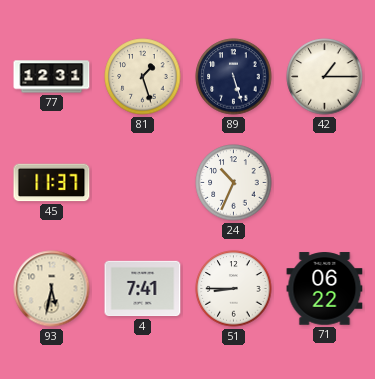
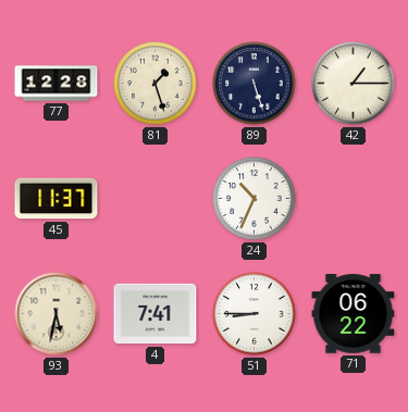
77: 12:31 -> 12:28 (57, 84)
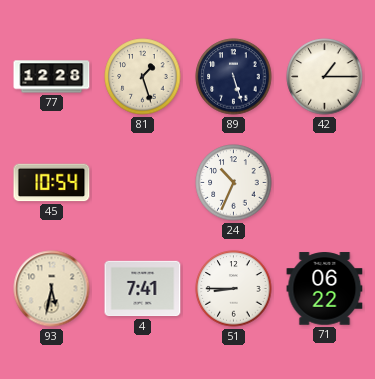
45: 11:37 -> 10:54 (52, 183)
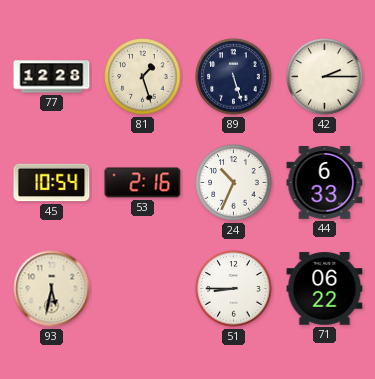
42: 1:15 -> 2:15 (325, 77)
53: none -> 2:16 (143, 183)
44: none -> 6:33 (325, 183)
4: 7:41 -> none (143, 289)
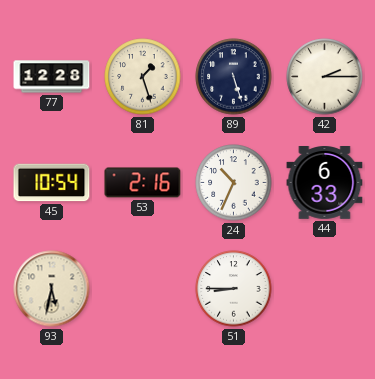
71: 06:22 -> none (325, 289)
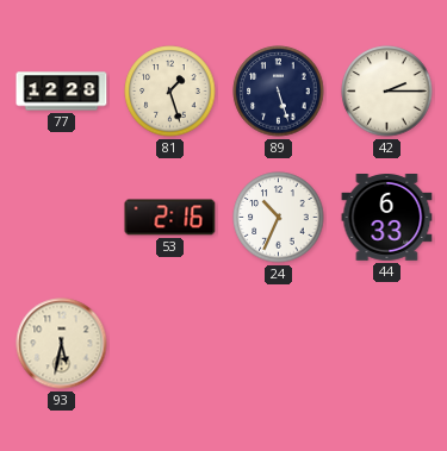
45: 10:54 -> none (52, 183)
51: 8:45 -> none (234, 289)
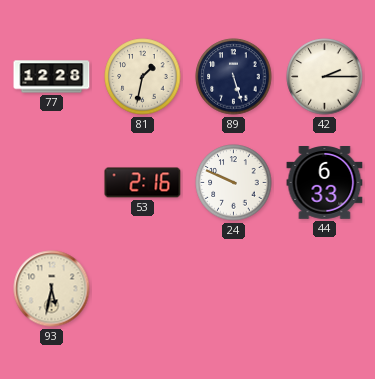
81: 1:27 -> 1:32 (143, 77)
24: 10:34 -> 9:49 (234, 183)
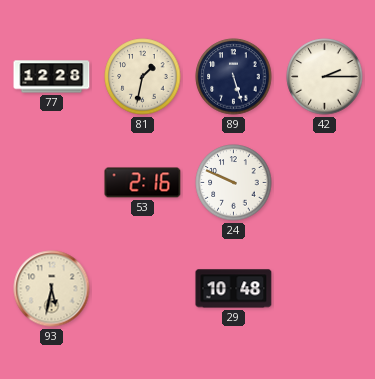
44: 6:33 -> none (325, 183)
29: none -> 10:48 (234, 289)
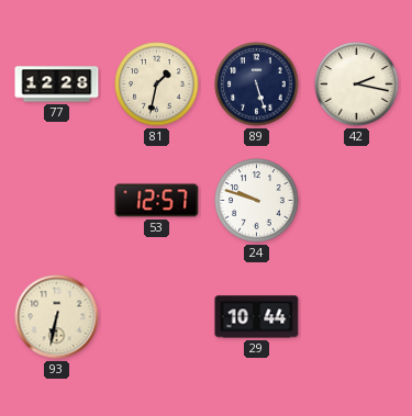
42: 2:15 -> 2:17 (357, 85)
53: 2:16 -> 12:57 (157, 201)
24: 9:49 -> 9:48 (257, 201)
93: 5:32 -> 6:32 (57, 317)
29: 10:48 -> 10:44 (257, 317)
